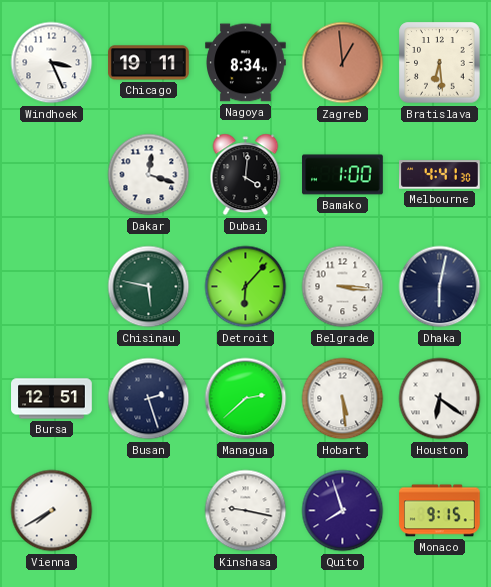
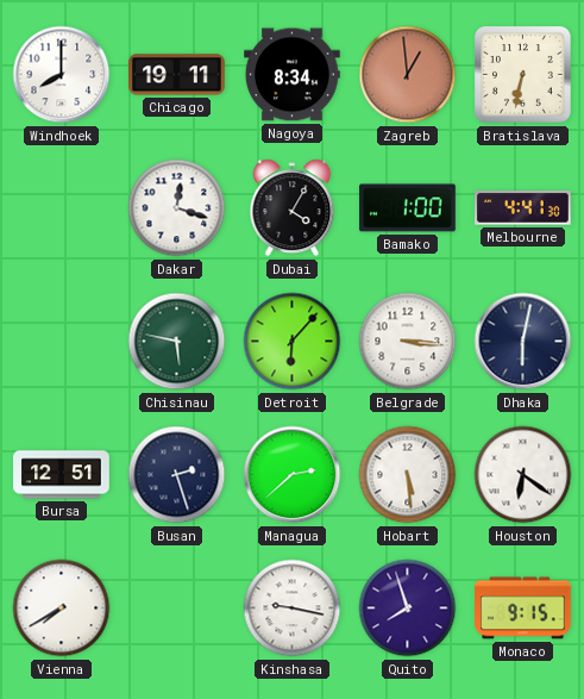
Windhoek: 3:26 -> 8:00 (62, 75)
Bratislava: 6:29 -> 6:32 (523, 75)
Dubai: 4:01 -> 4:05 (293, 208)
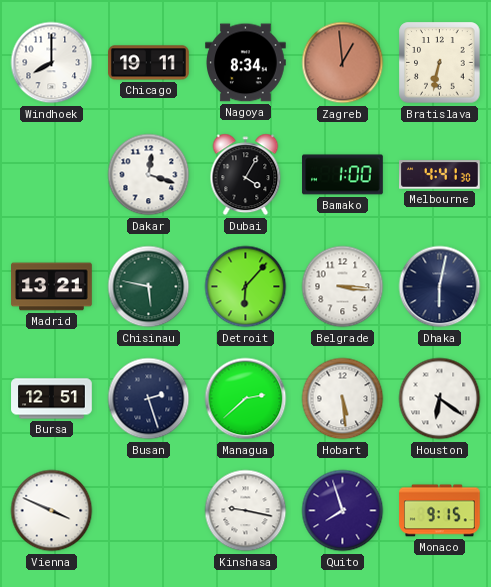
Madrid: none -> 13:21 (52, 287)
Vienna: 7:40 -> 3:49 (52, 511)
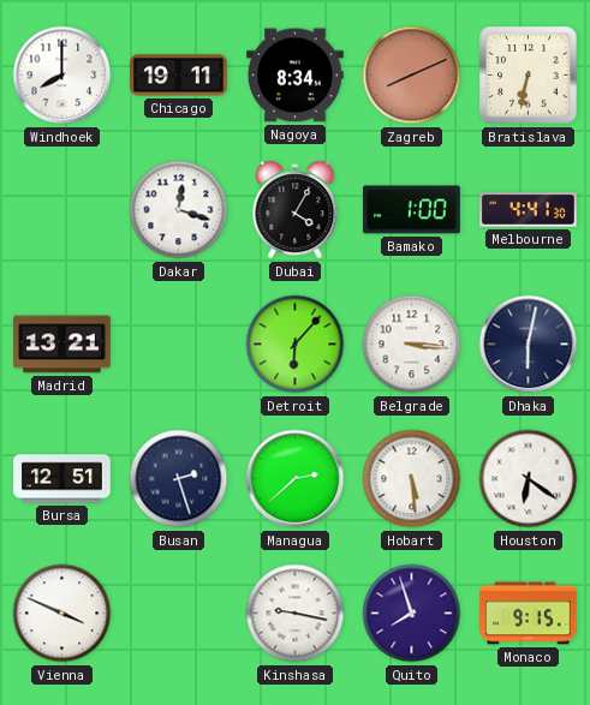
Zagreb: 12:59 -> 8:11 (412, 76)
Chisinau: 5:47 -> none (149, 287)
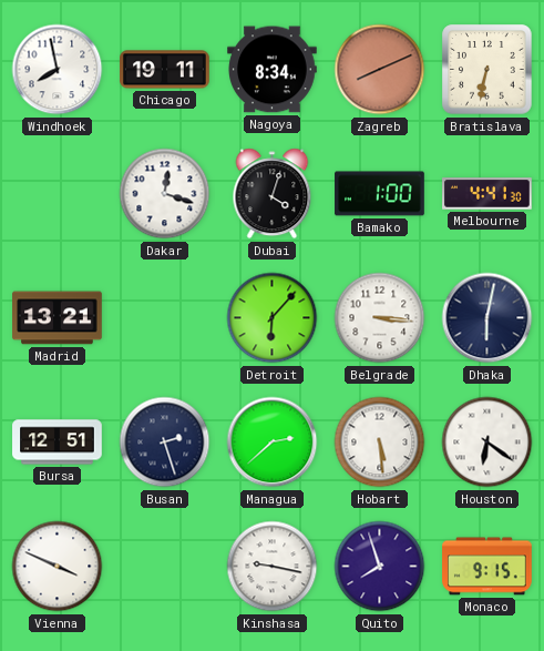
Windhoek: 8:00 -> 7:58 (58, 70)
Dubai: 4:05 -> 4:03 (273, 194)
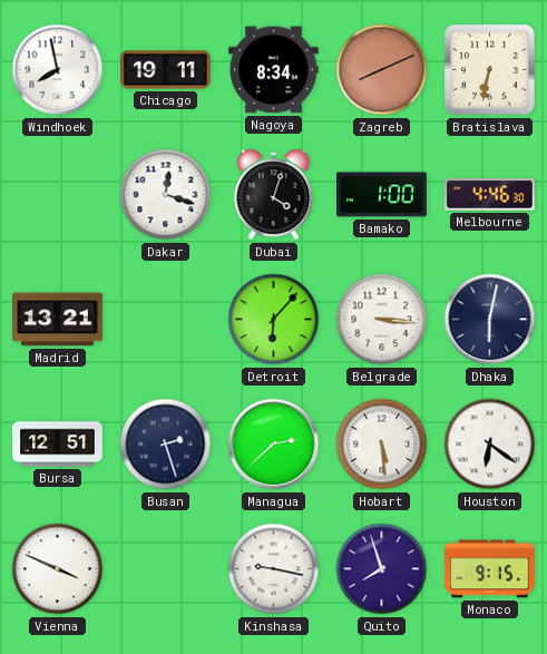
Melbourne: 4:41 -> 4:46 (490, 195)
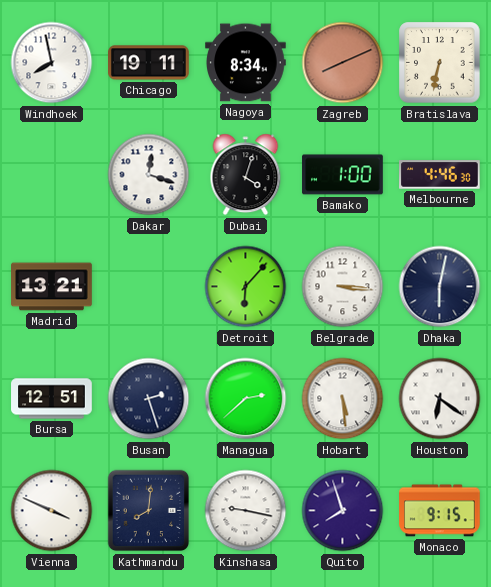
Kathmandu: none -> 8:01 (149, 511)
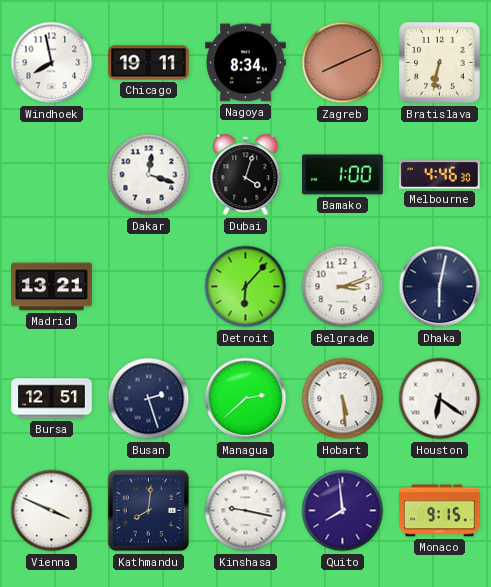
Belgrade: 3:16 -> 3:12 (343, 287)
Quito: 7:57 -> 7:59 (343, 511)
